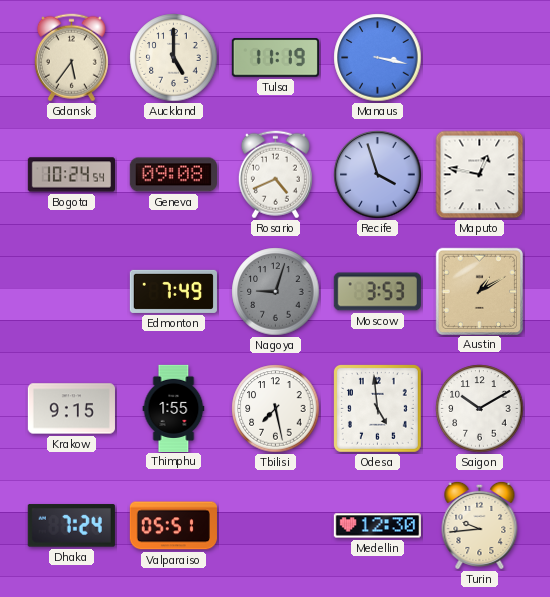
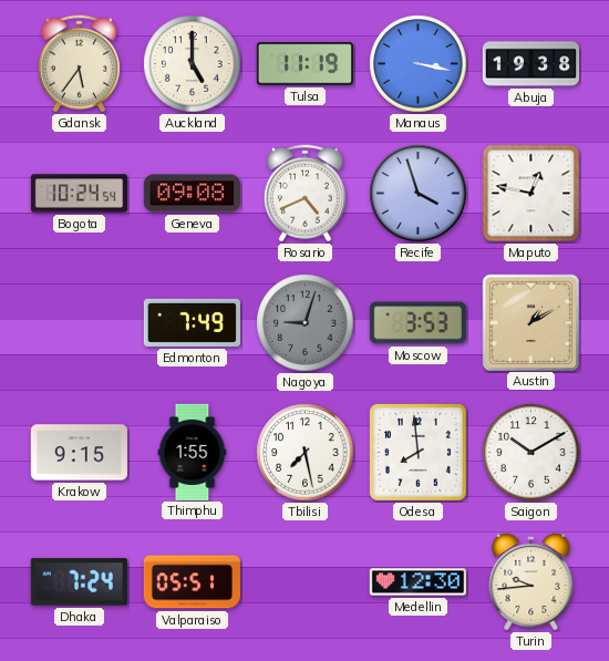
Abuja: none -> 19:38 (530, 64)
Odesa: 4:59 -> 7:59 (417, 452)
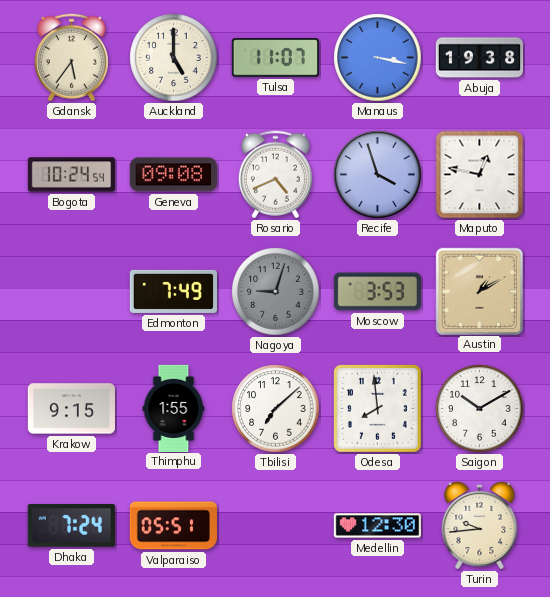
Tulsa: 11:19 -> 11:07 (275, 58)
Tbilisi: 7:28 -> 7:08 (276, 409)
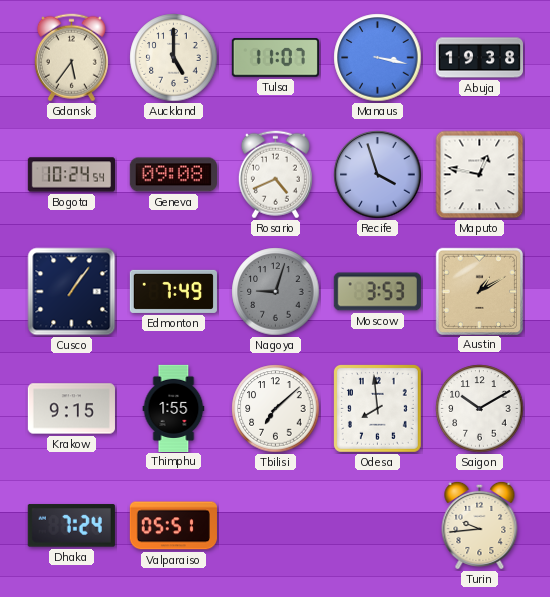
Cusco: none -> 1:06 (72, 292)
Medellin: 12:30 -> none (377, 526)
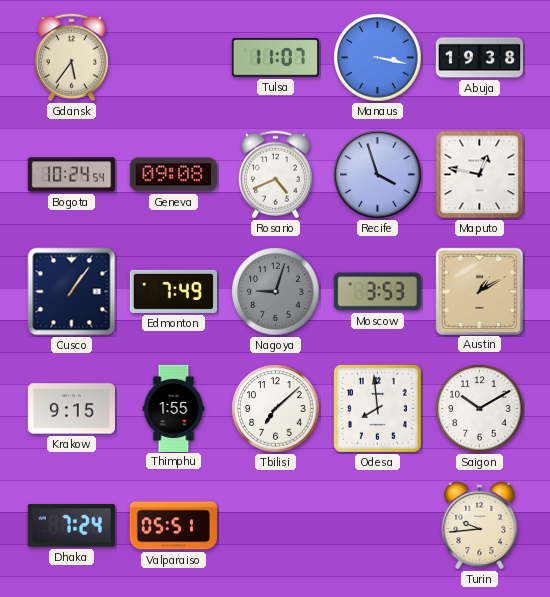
Auckland: 5:00 -> none (174, 58)
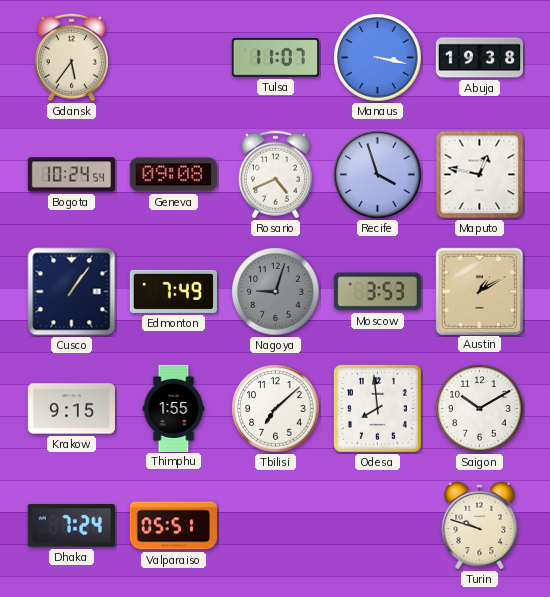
Turin: 9:44 -> 9:48 (480, 525)
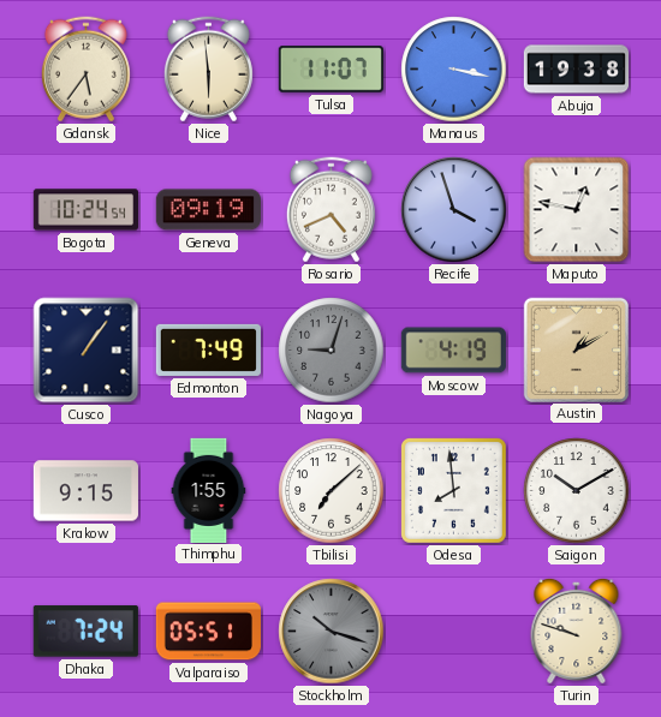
Nice: none -> 5:59 (208, 70)
Geneva: 09:08 -> 09:19 (208, 210)
Moscow: 3:53 -> 4:19 (453, 351)
Stockholm: none -> 10:18 (332, 632)
